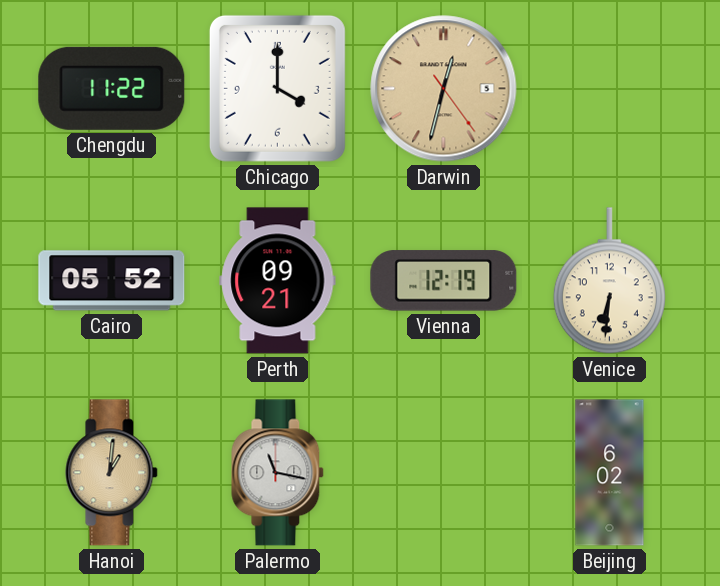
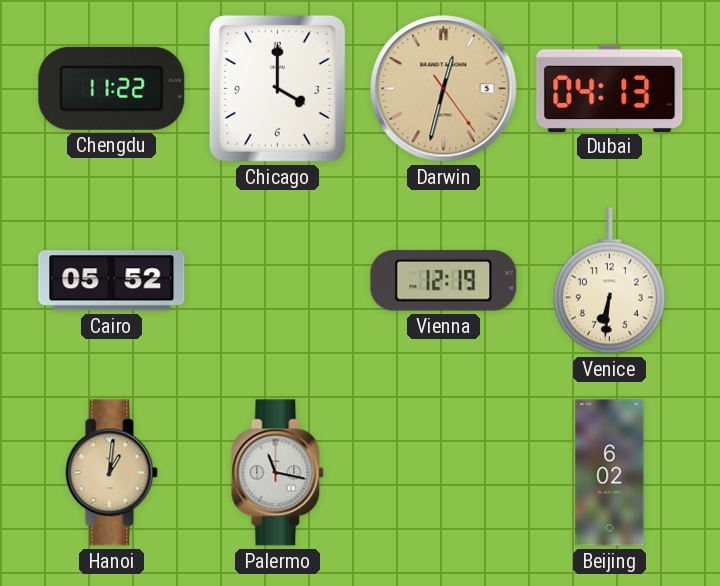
Dubai: none -> 04:13 (610, 88)
Perth: 09:21 -> none (278, 281)
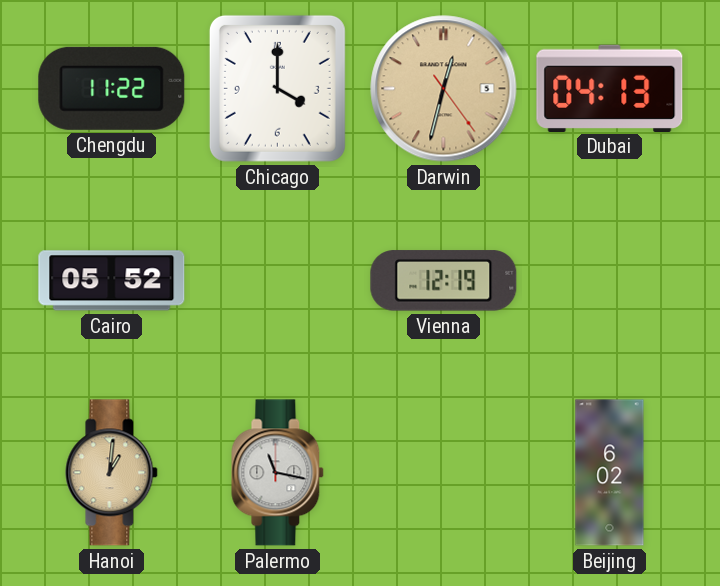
Venice: 6:31 -> none (609, 281)
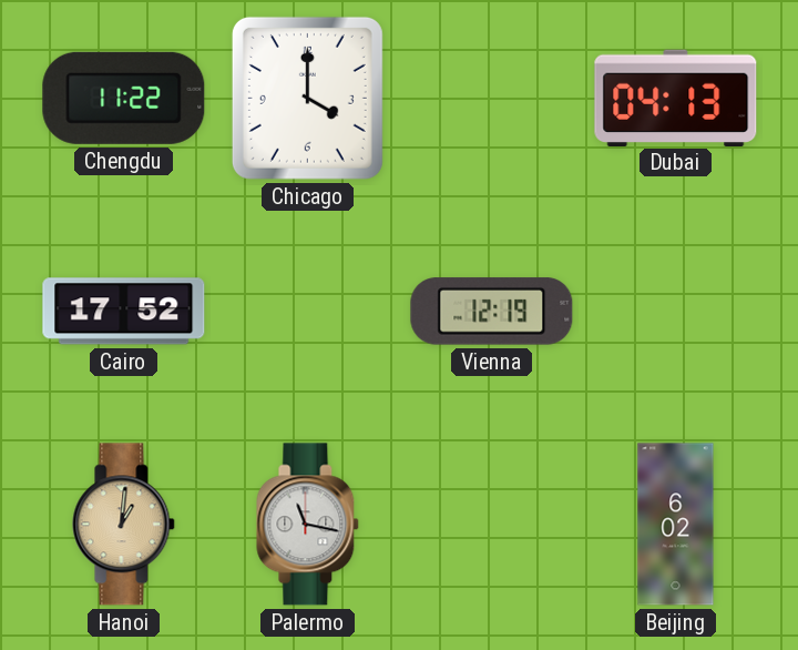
Darwin: 12:32 -> none (444, 89)
Cairo: 05:52 -> 17:52 (124, 312)
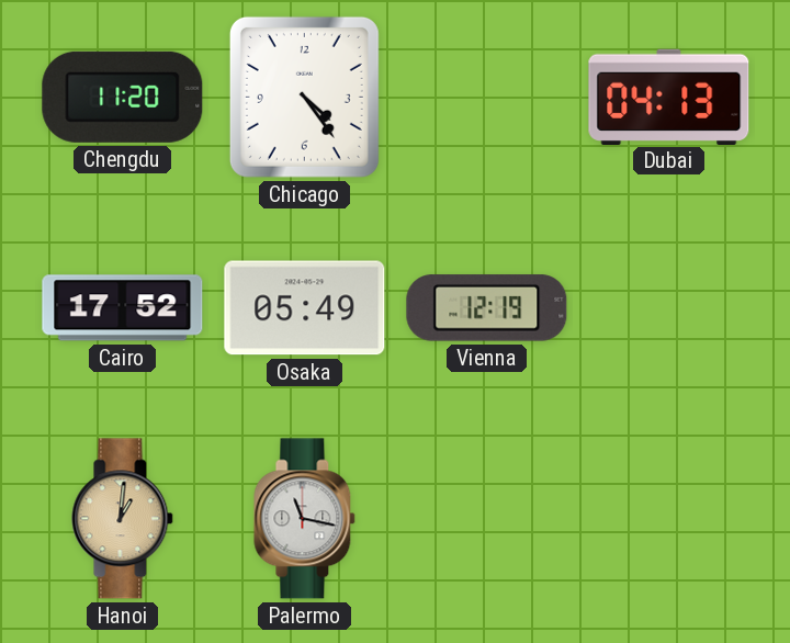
Chengdu: 11:22 -> 11:20 (123, 97)
Chicago: 4:00 -> 4:24 (304, 97)
Osaka: none -> 05:49 (305, 308)
Beijing: 6:02 -> none (676, 525)
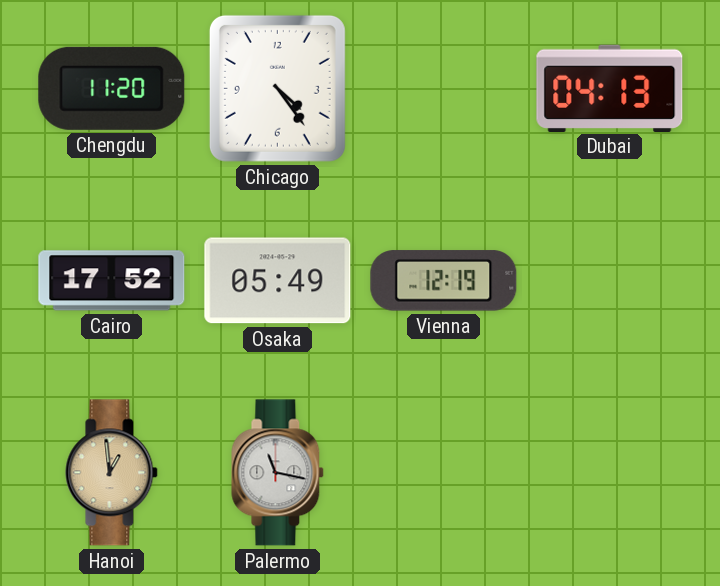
Hanoi: 1:01 -> 12:59 (112, 473)
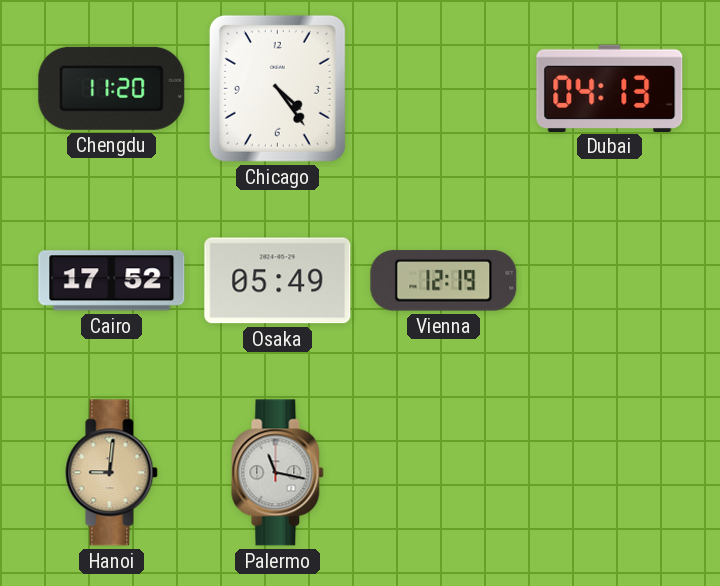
Hanoi: 12:59 -> 9:01 (112, 473)
